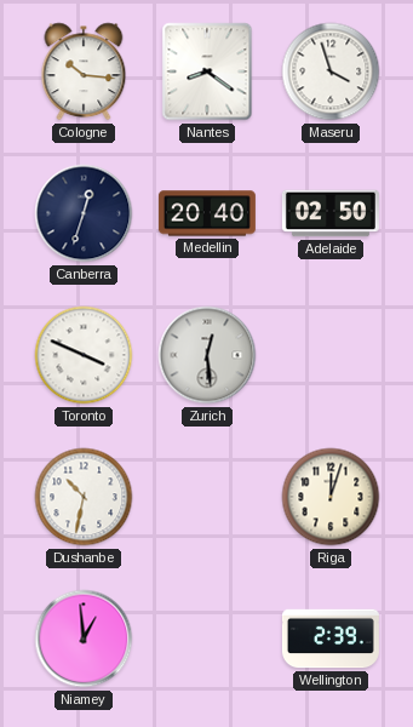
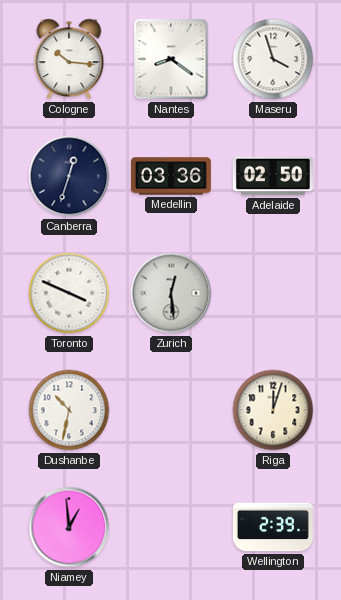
Medellin: 20:40 -> 03:36 (171, 176)
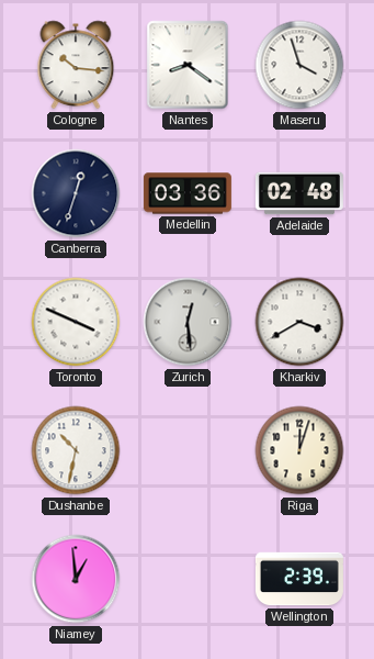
Adelaide: 02:50 -> 02:48 (299, 193)
Kharkiv: none -> 3:40 (299, 322)
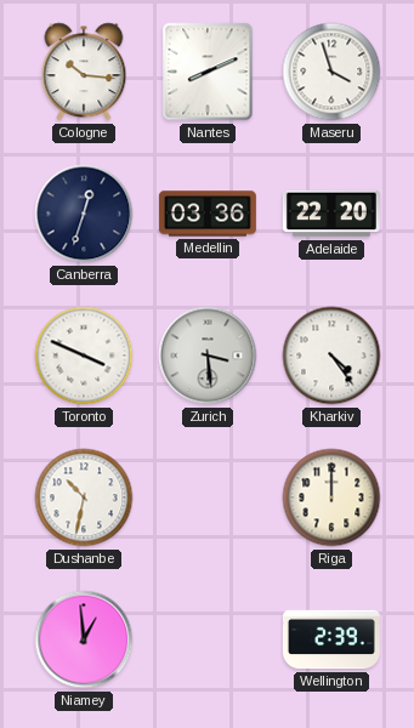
Nantes: 8:21 -> 8:11 (208, 72)
Adelaide: 02:48 -> 22:20 (331, 214)
Zurich: 12:29 -> 3:29 (208, 356)
Kharkiv: 3:40 -> 4:24 (331, 356)
Riga: 12:03 -> 12:00 (331, 497)
